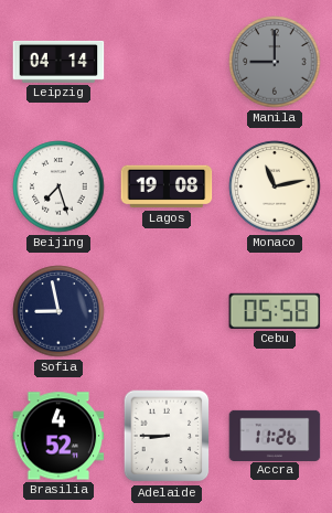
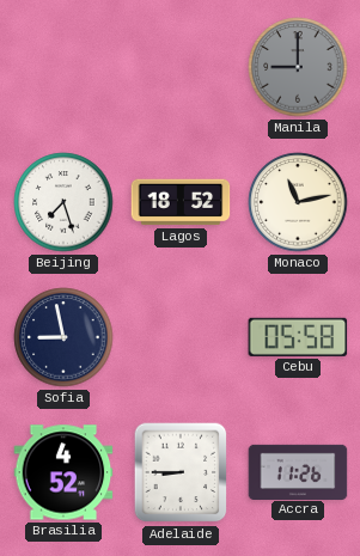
Leipzig: 04:14 -> none (58, 62)
Lagos: 19:08 -> 18:52 (181, 202)
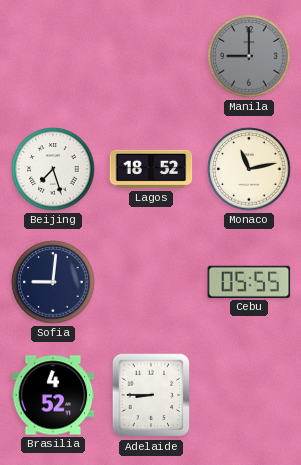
Sofia: 8:58 -> 9:01 (53, 282)
Cebu: 05:58 -> 05:55 (249, 282)
Accra: 11:26 -> none (298, 471)
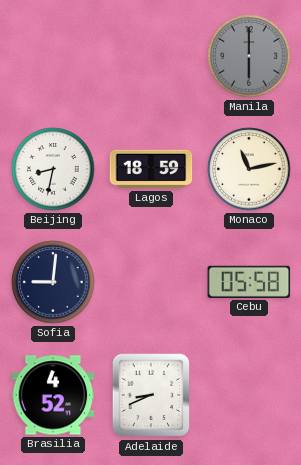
Manila: 9:00 -> 6:00 (249, 56)
Beijing: 7:27 -> 8:32 (53, 169)
Lagos: 18:52 -> 18:59 (151, 169)
Cebu: 05:55 -> 05:58 (249, 282)
Adelaide: 8:45 -> 8:41 (151, 395)
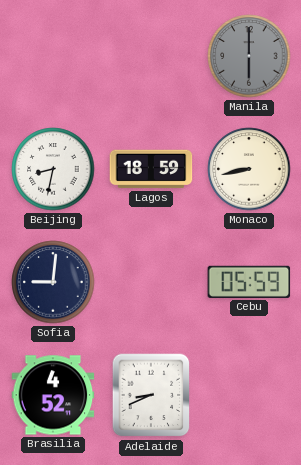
Monaco: 11:13 -> 8:43 (249, 169)
Cebu: 05:58 -> 05:59 (249, 282)
